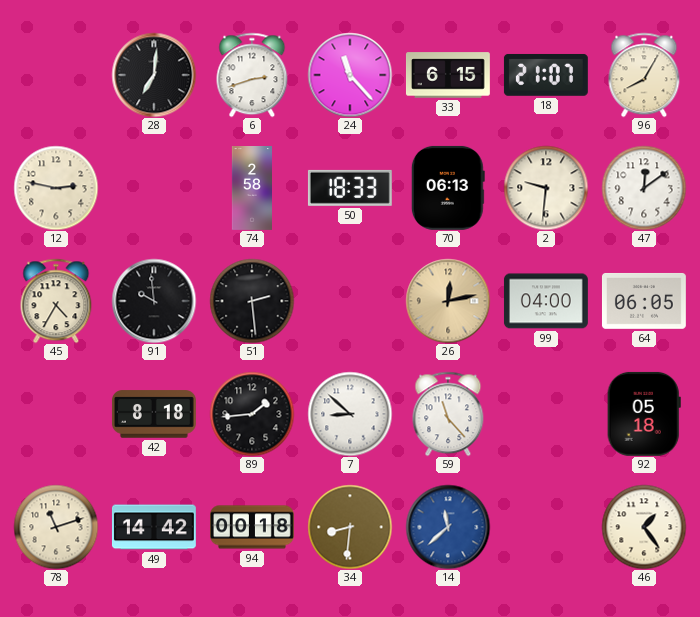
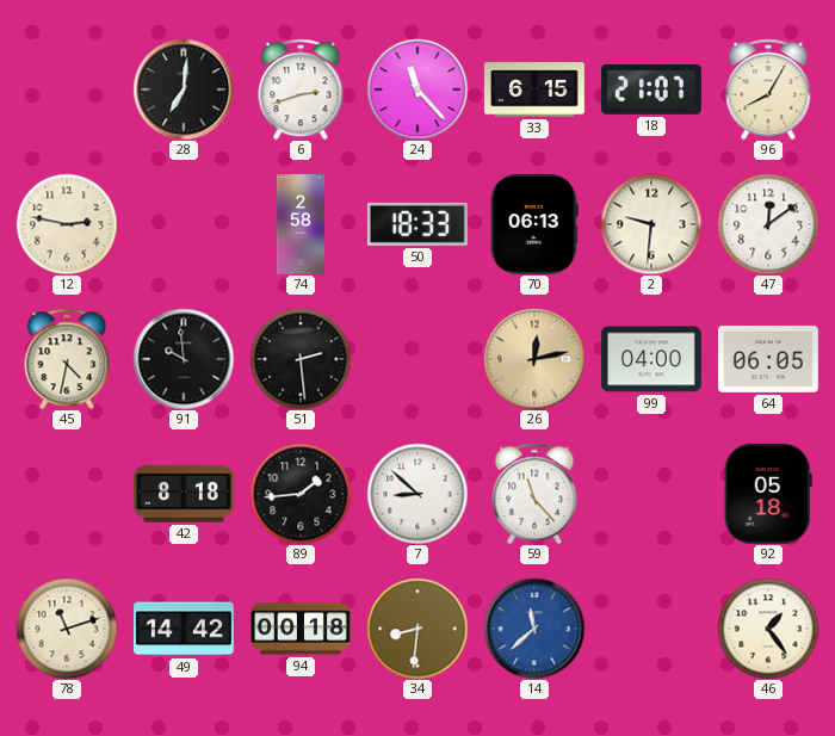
45: 4:35 -> 4:32 (67, 359)
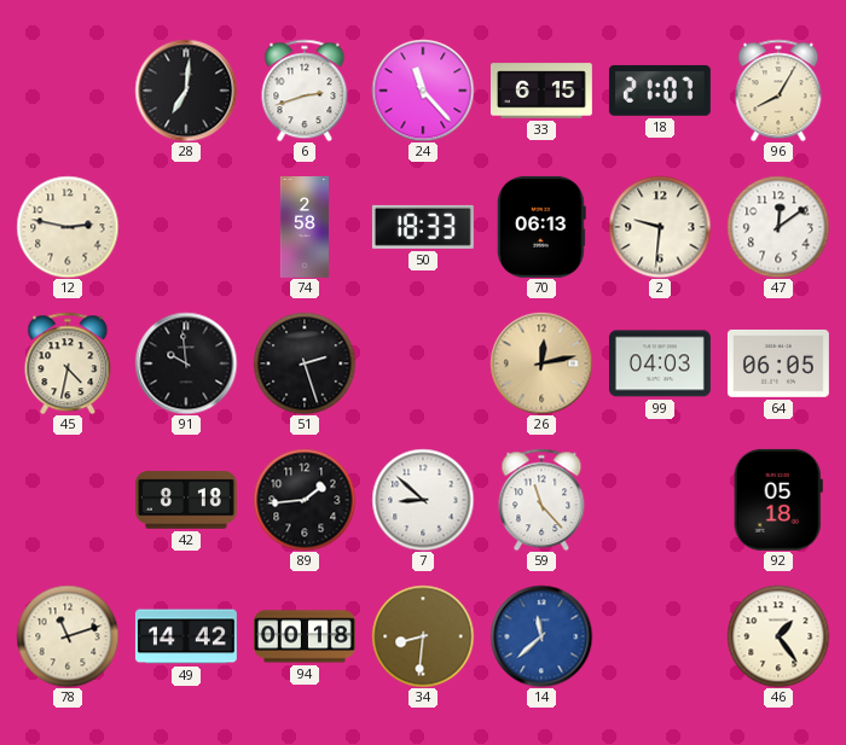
51: 2:29 -> 2:27 (305, 363)
99: 04:00 -> 04:03 (660, 363)
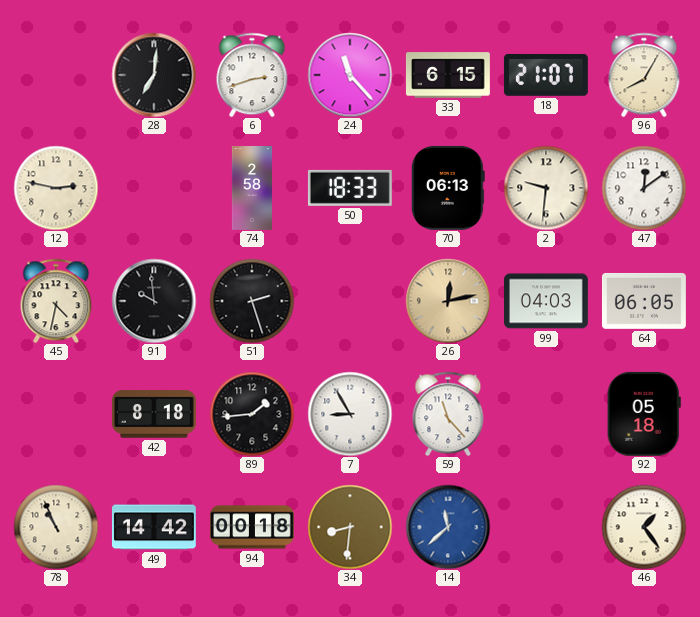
7: 8:52 -> 8:55 (350, 414)
78: 11:12 -> 10:56 (56, 527)
